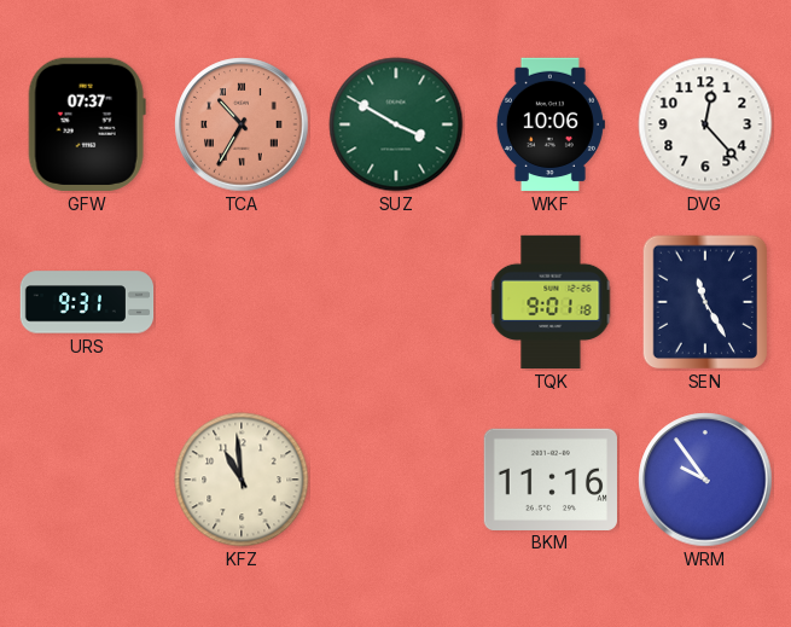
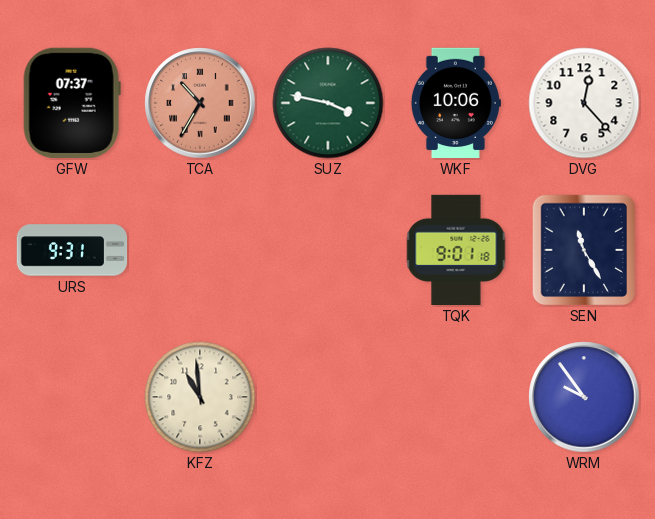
SUZ: 3:50 -> 3:47 (328, 103)
BKM: 11:16 -> none (551, 478)
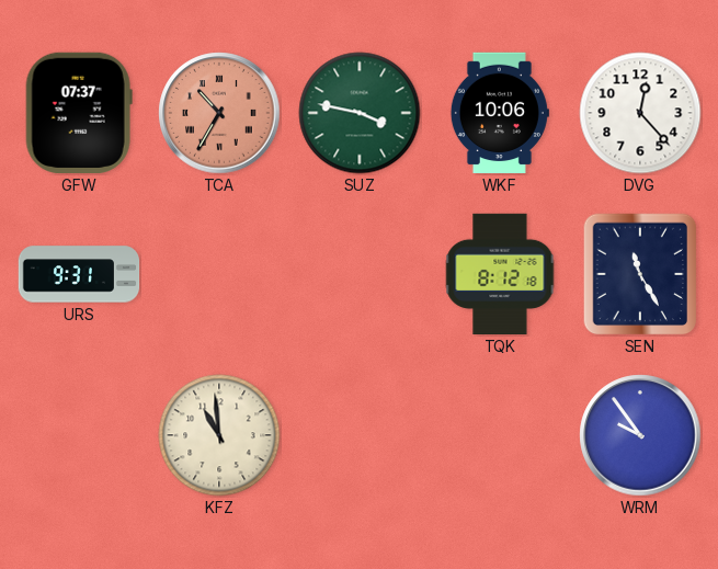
TQK: 9:01 -> 8:12 (500, 274)
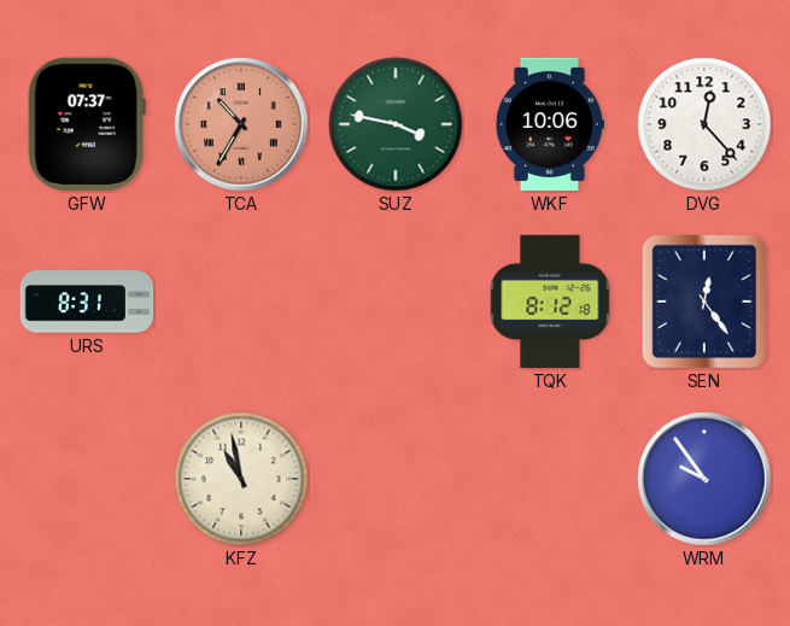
URS: 9:31 -> 8:31 (87, 302)
SEN: 11:25 -> 12:24 (704, 302)
KFZ: 10:59 -> 10:58 (241, 479)
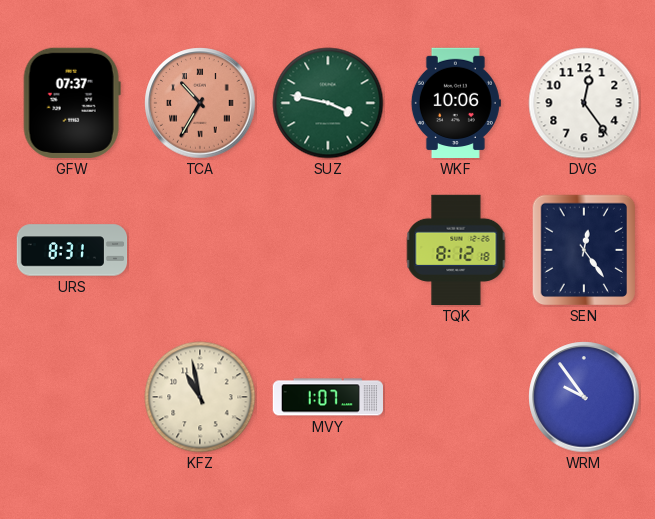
DVG: 12:23 -> 12:24 (584, 103)
MVY: none -> 1:07 (327, 397)
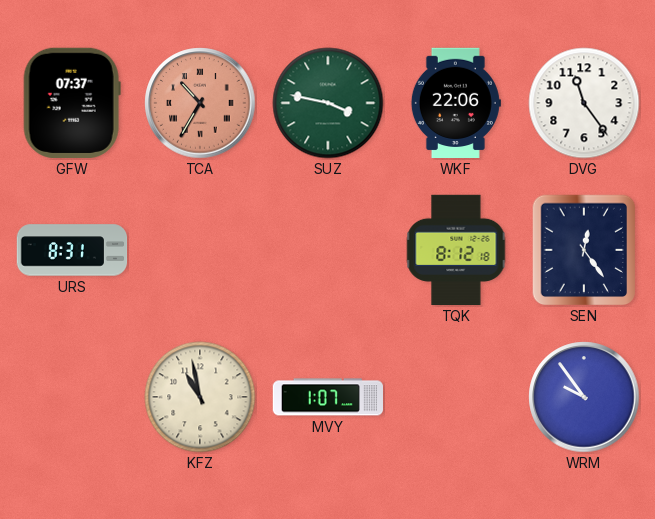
WKF: 10:06 -> 22:06 (456, 103)
DVG: 12:24 -> 11:24 (584, 103)
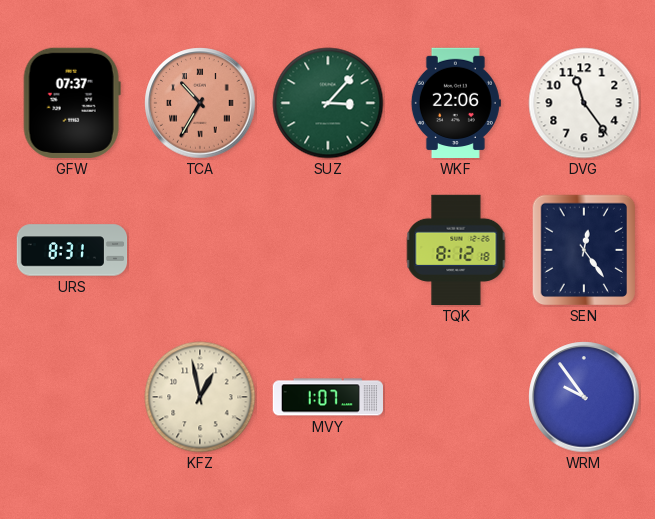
SUZ: 3:47 -> 3:07 (328, 103)
KFZ: 10:58 -> 12:58 (200, 397)
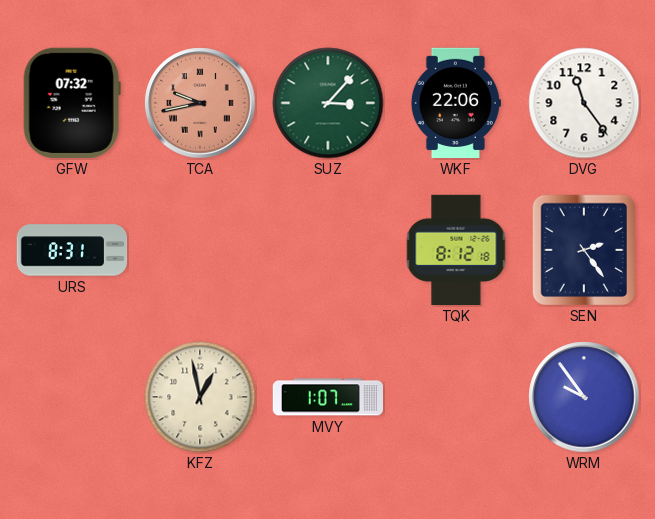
GFW: 07:37 -> 07:32 (72, 103)
TCA: 10:35 -> 9:43 (200, 103)
SEN: 12:24 -> 2:24 (584, 250)
